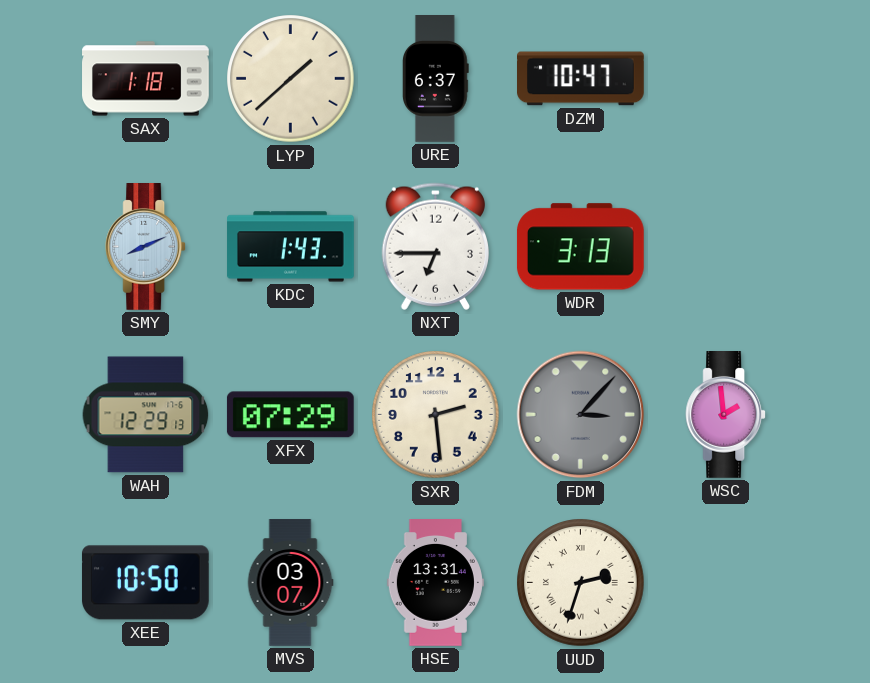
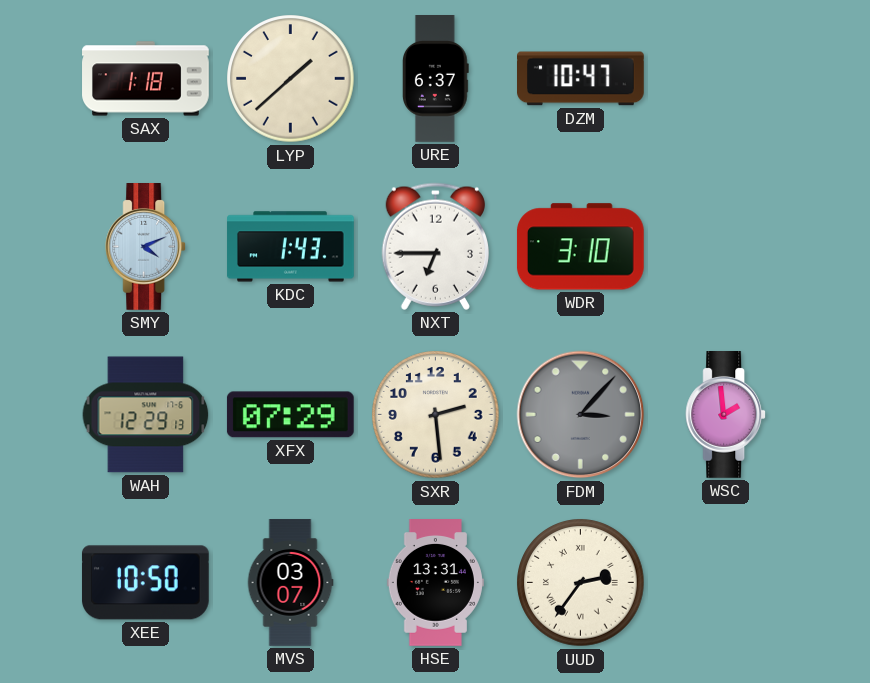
SMY: 8:11 -> 4:11 (146, 247)
WDR: 3:13 -> 3:10 (580, 247)
UUD: 2:33 -> 2:36 (581, 583)
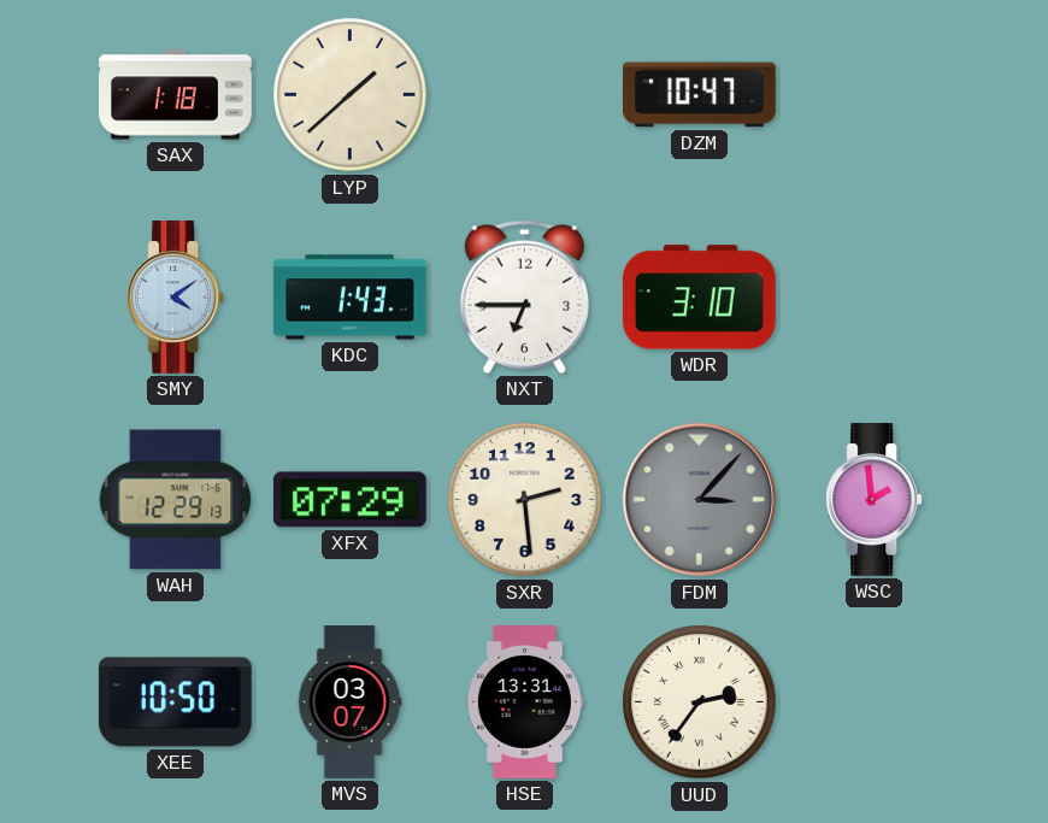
URE: 6:37 -> none (435, 79)
SMY: 4:11 -> 4:09 (176, 298)
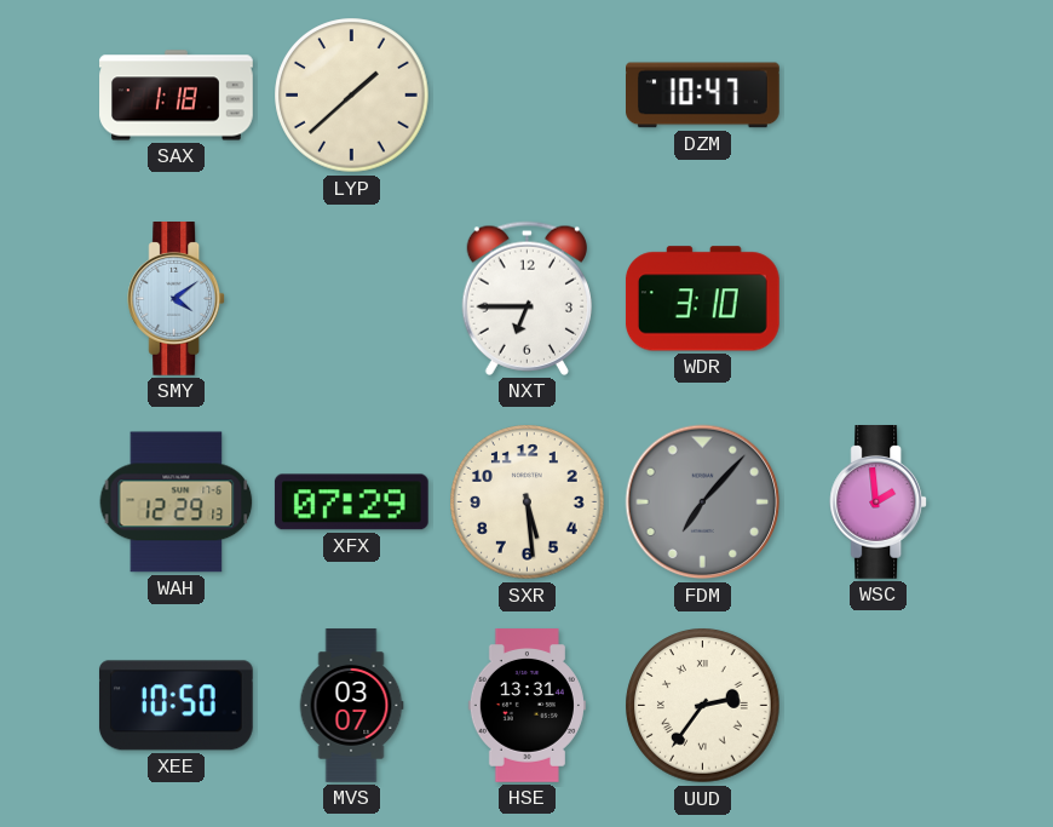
KDC: 1:43 -> none (351, 298)
SXR: 2:29 -> 5:29 (528, 502)
FDM: 3:07 -> 7:07 (703, 502)
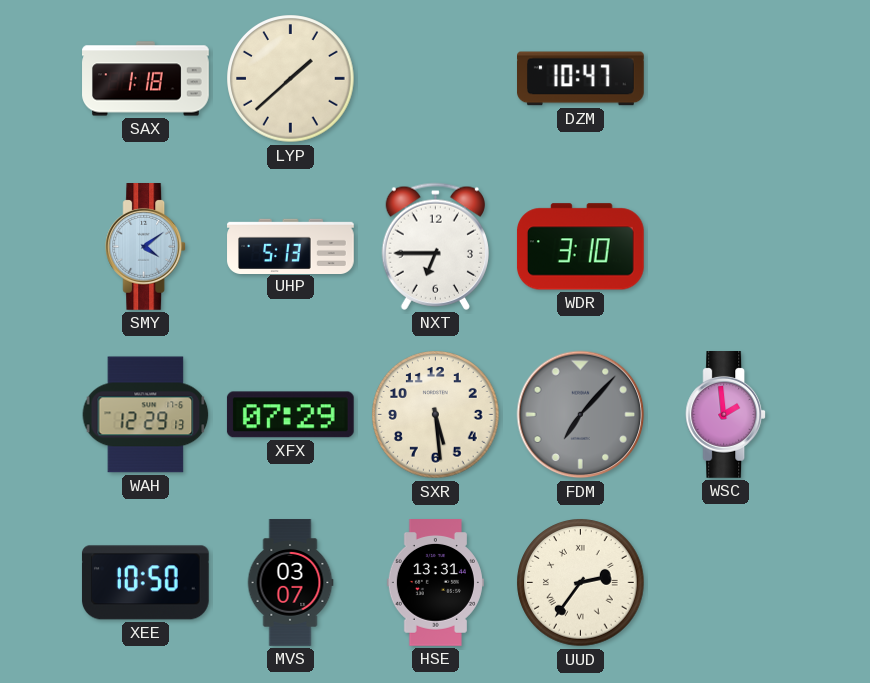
UHP: none -> 5:13 (291, 246)
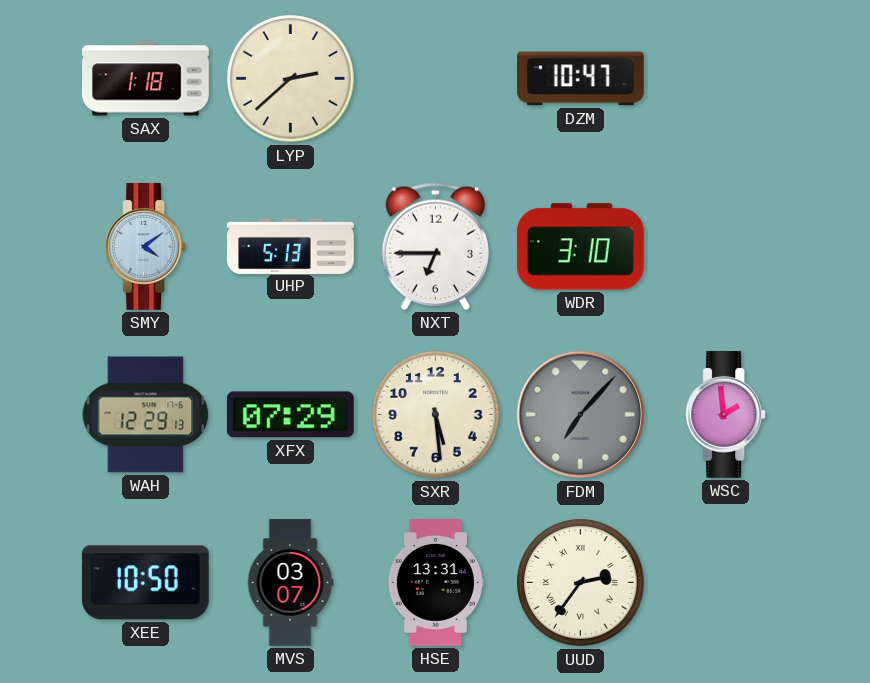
LYP: 1:38 -> 2:38 (291, 79)
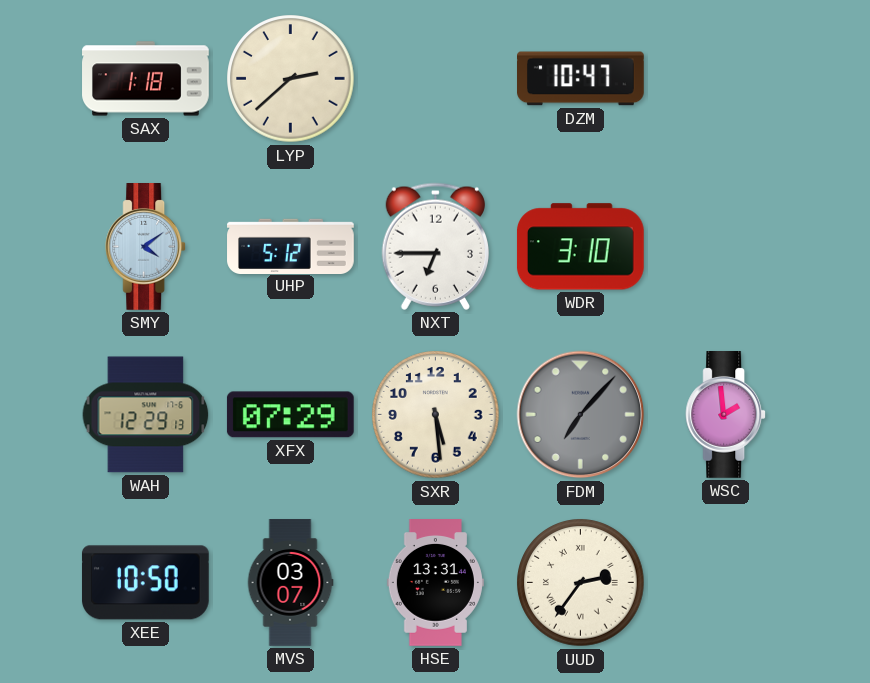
UHP: 5:13 -> 5:12 (291, 246)
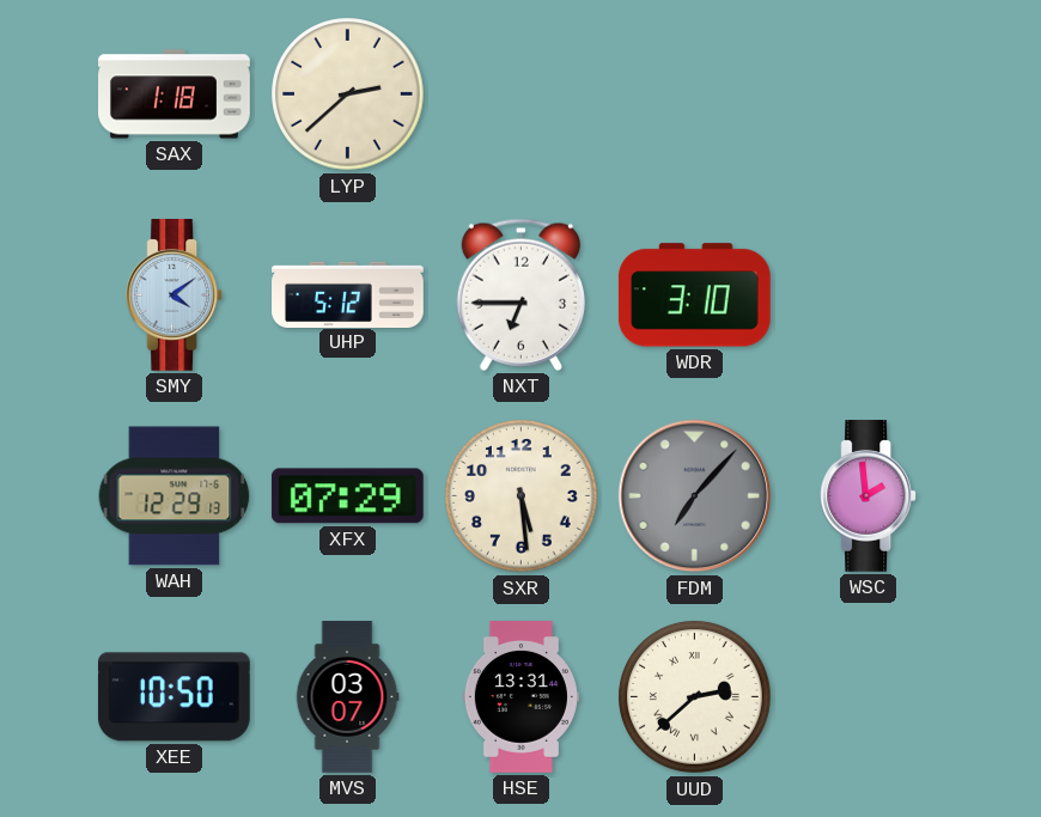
DZM: 10:47 -> none (581, 79)
UUD: 2:36 -> 2:38 (695, 697)
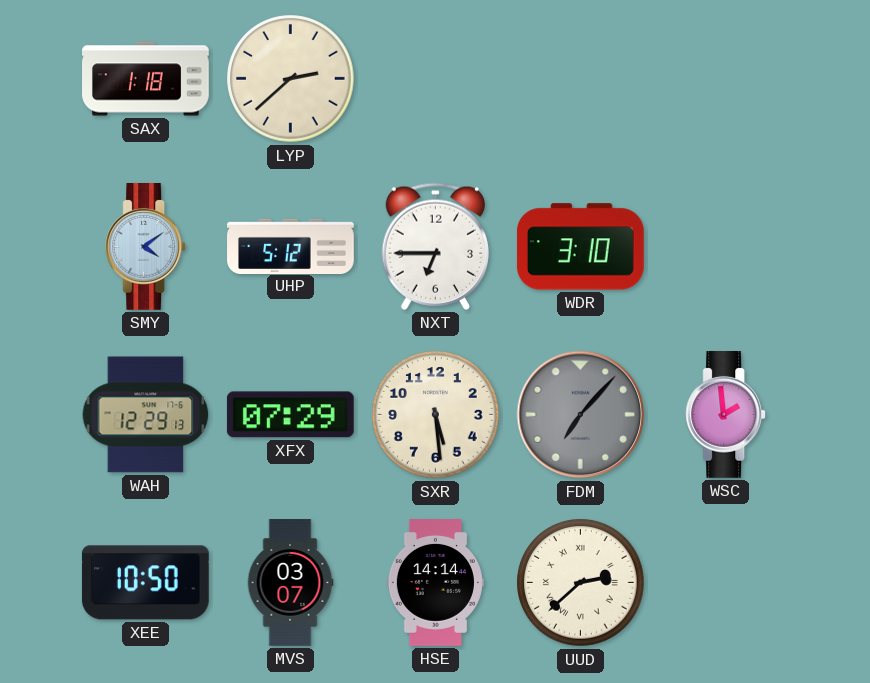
HSE: 13:31 -> 14:14 (435, 583)
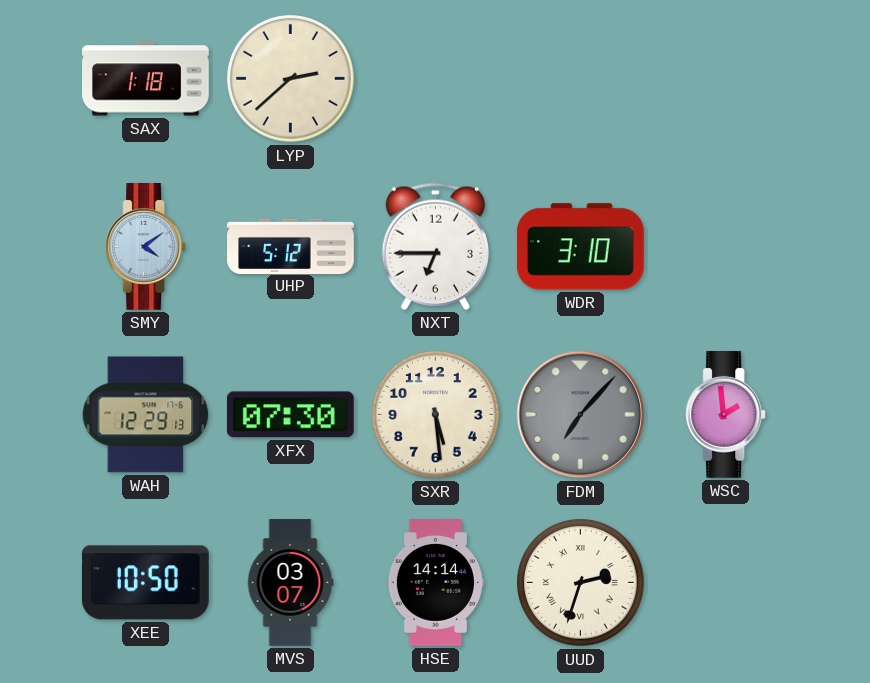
XFX: 07:29 -> 07:30 (290, 415)
UUD: 2:38 -> 2:33 (581, 583)
